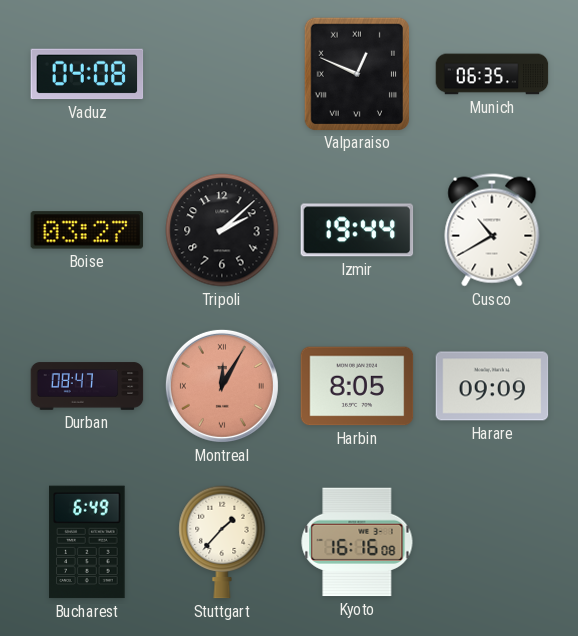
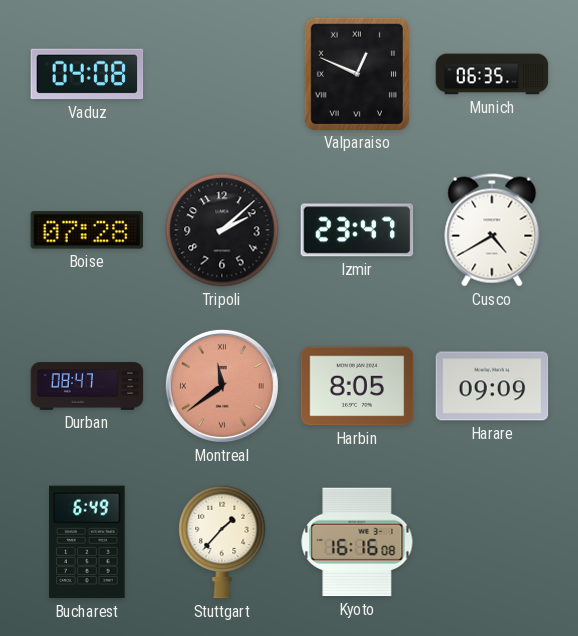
Boise: 03:27 -> 07:28 (87, 230)
Izmir: 19:44 -> 23:47 (357, 230)
Cusco: 10:40 -> 4:40 (492, 230)
Montreal: 12:05 -> 11:39 (222, 386)
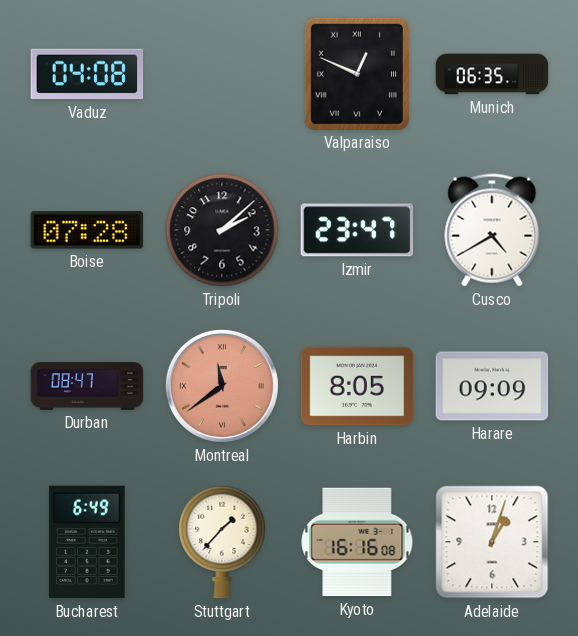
Adelaide: none -> 1:03 (492, 542)
